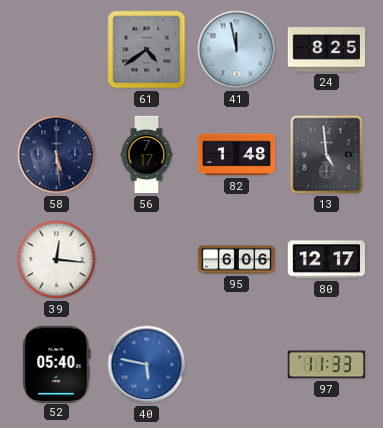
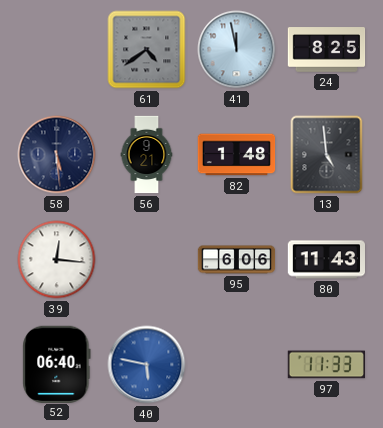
56: 7:17 -> 9:21 (147, 155)
80: 12:17 -> 11:43 (327, 260)
52: 05:40 -> 06:40 (57, 364)
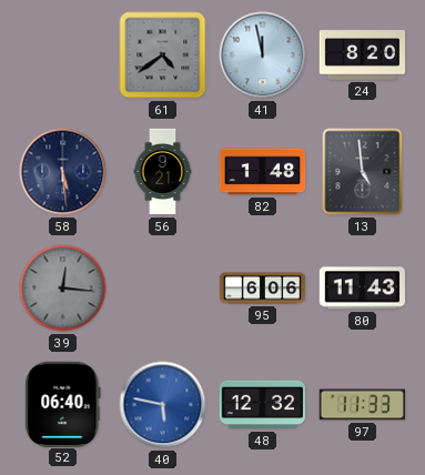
24: 8:25 -> 8:20 (363, 55)
39 dial: white -> grey (63, 289)
48: none -> 12:32 (262, 405)
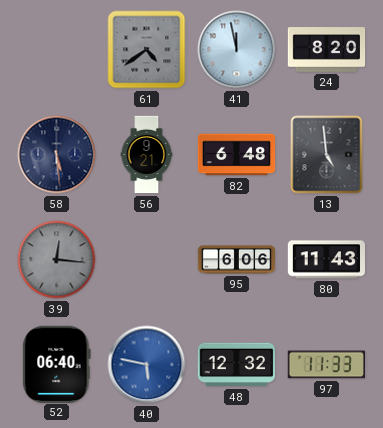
82: 1:48 -> 6:48 (237, 155)
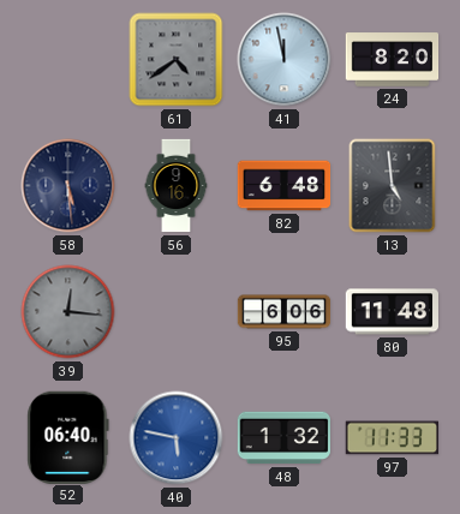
56: 9:21 -> 9:16 (177, 186)
80: 11:43 -> 11:48 (393, 312)
48: 12:32 -> 1:32 (283, 438)
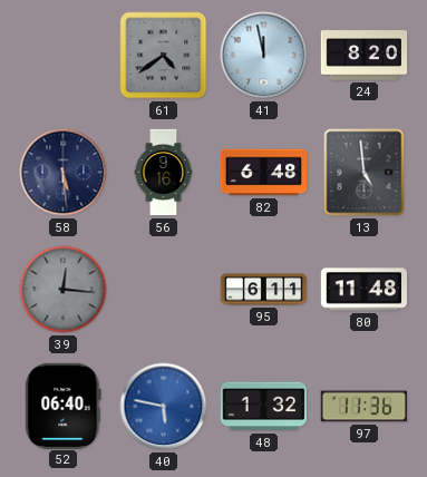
95: 6:06 -> 6:11 (264, 290)
97: 11:33 -> 11:36 (363, 407)
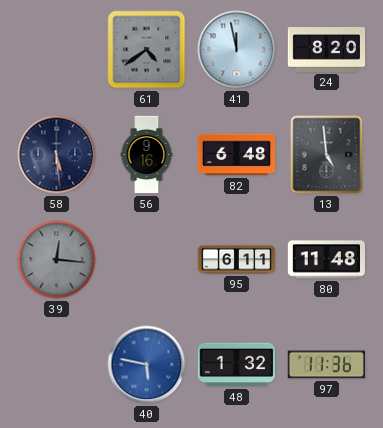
52: 06:40 -> none (64, 406)
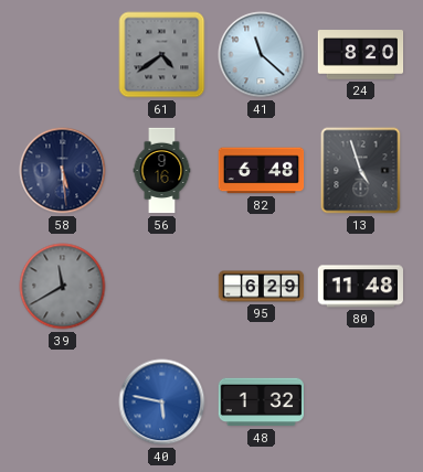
41: 11:58 -> 11:22 (262, 55)
13: 4:59 -> 4:57 (361, 171)
39: 12:16 -> 11:40 (63, 287)
95: 6:11 -> 6:29 (262, 287)
97: 11:36 -> none (326, 365)
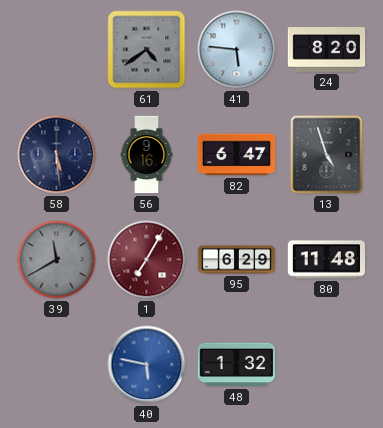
41: 11:22 -> 5:46 (237, 50)
82: 6:48 -> 6:47 (237, 155)
1: none -> 7:05 (147, 260)
